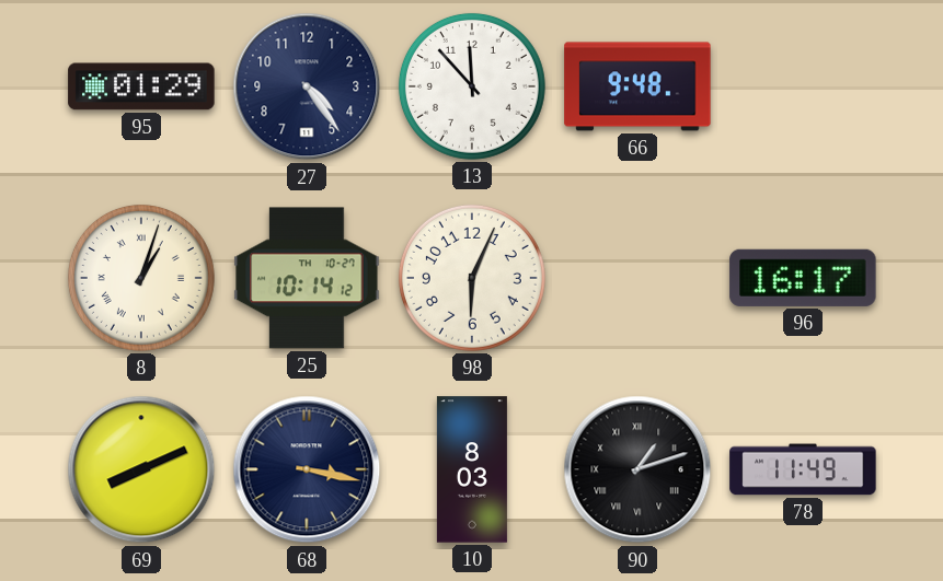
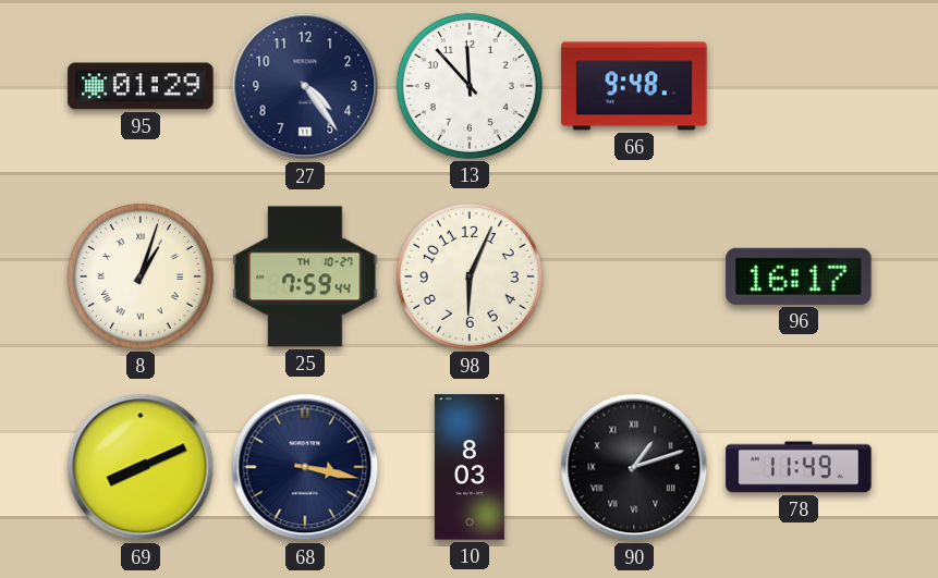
25: 10:14 -> 7:59 (305, 276)
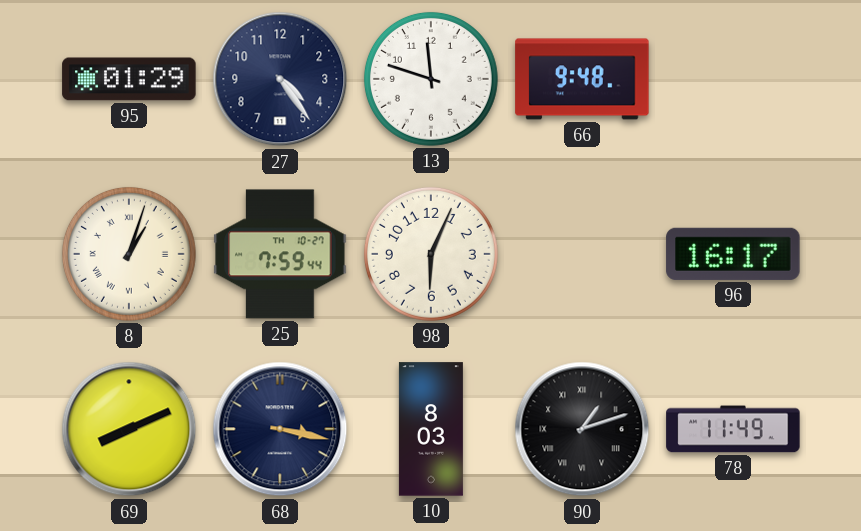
13: 11:53 -> 11:48 (431, 79)
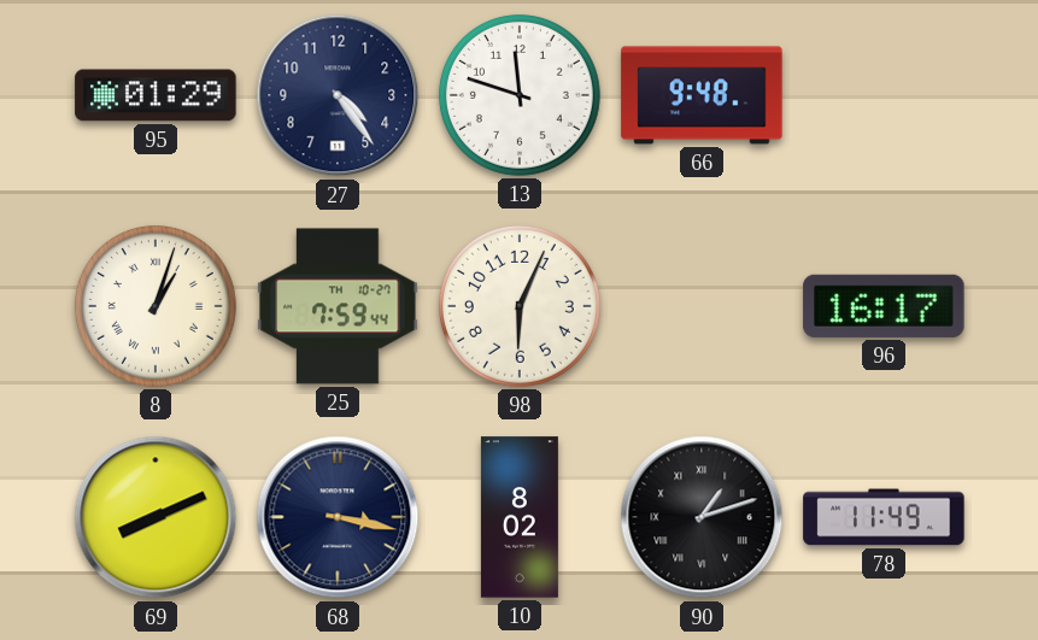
10: 8:03 -> 8:02 (520, 517)
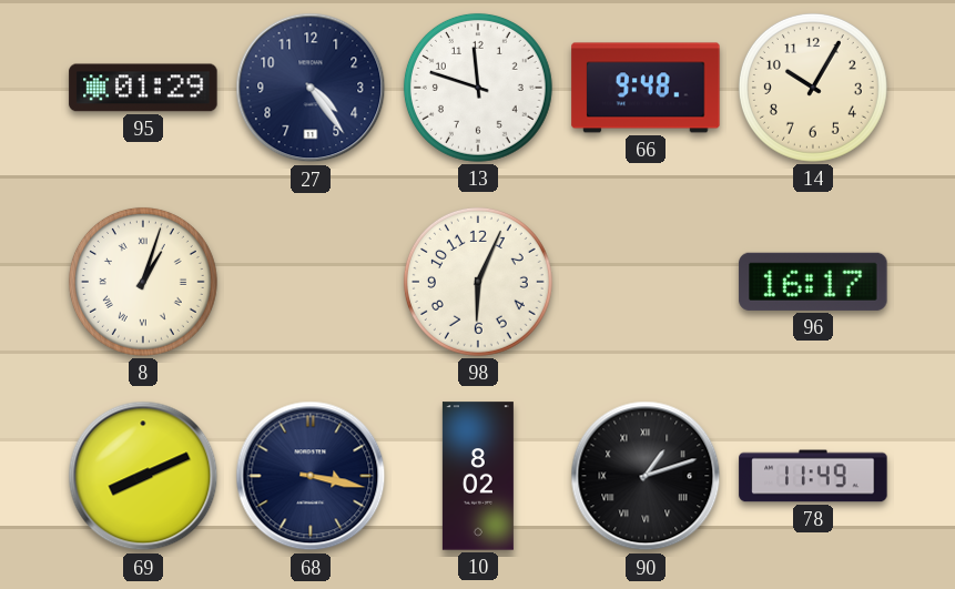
14: none -> 10:05 (813, 88)
25: 7:59 -> none (338, 306)
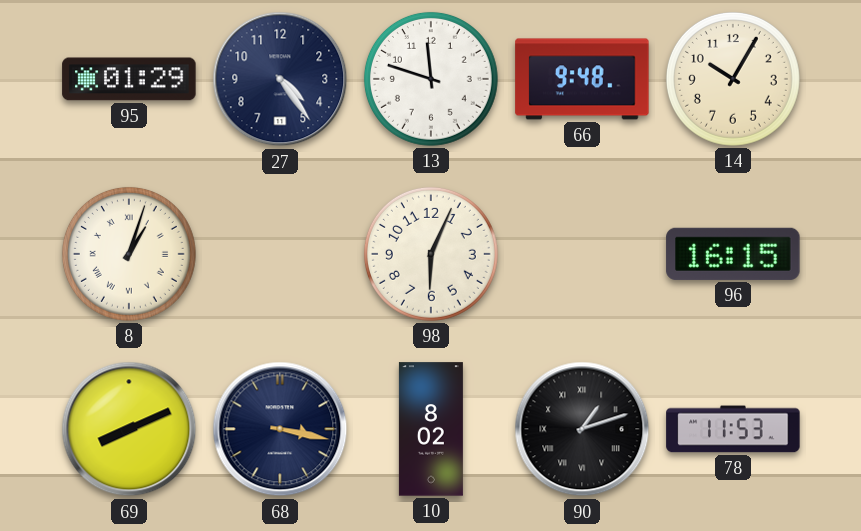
96: 16:17 -> 16:15 (733, 254)
78: 11:49 -> 11:53 (733, 429)
